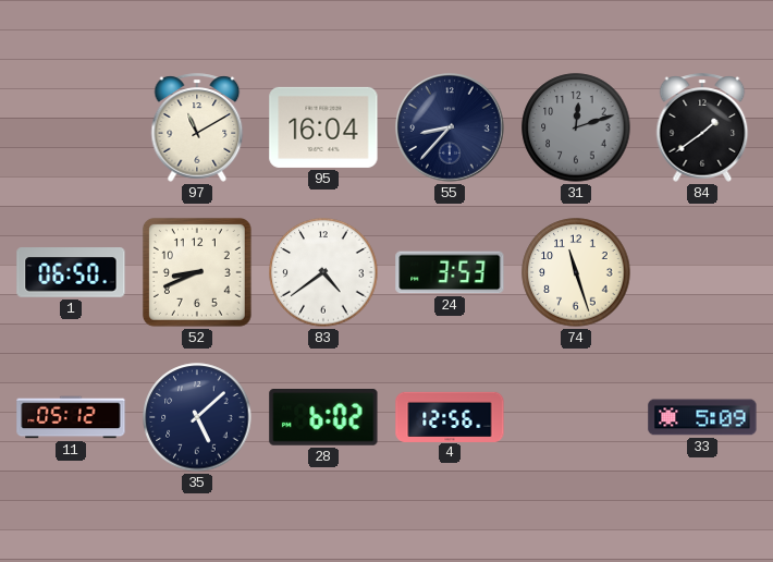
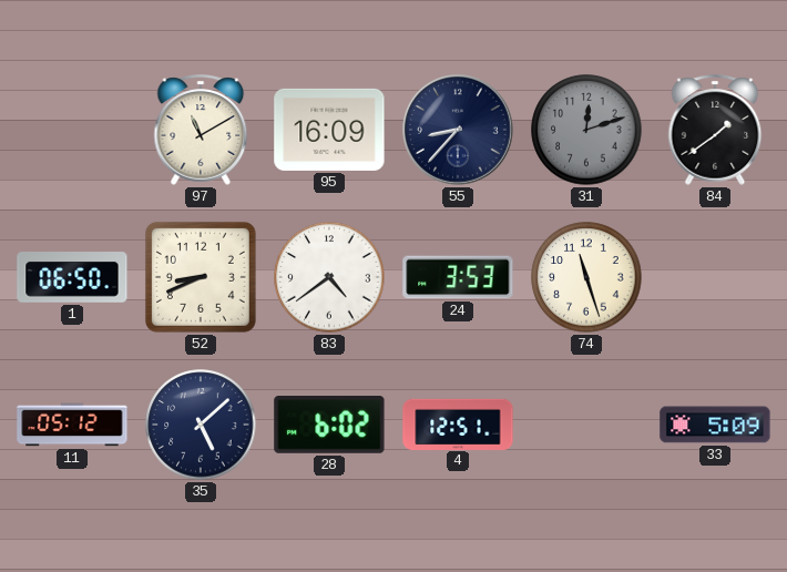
95: 16:04 -> 16:09 (329, 130)
4: 12:56 -> 12:51 (458, 423)
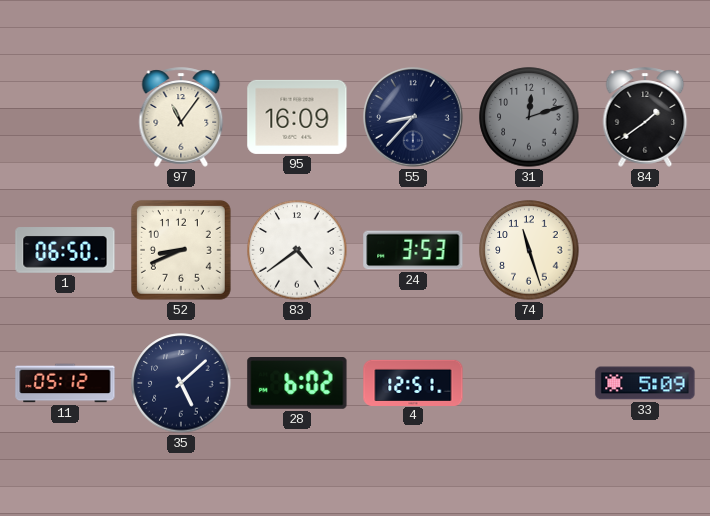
97: 11:10 -> 11:06 (181, 117)
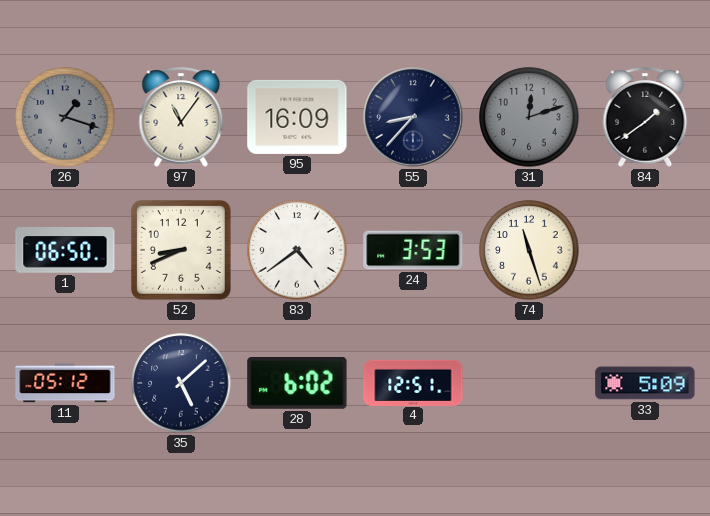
26: none -> 1:18 (65, 117)
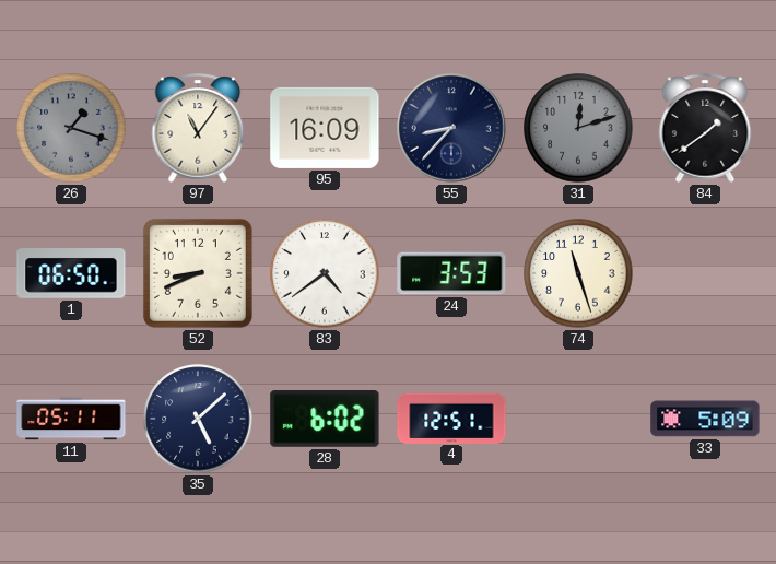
11: 05:12 -> 05:11 (71, 419)
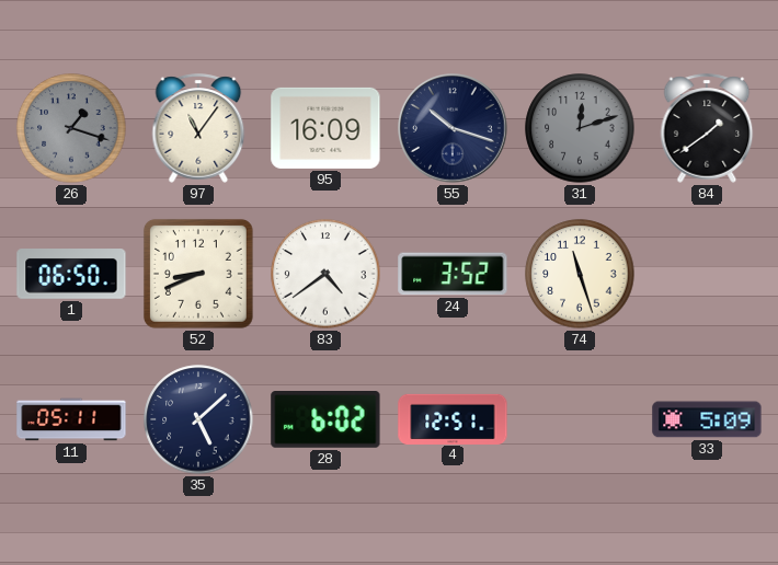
55: 8:37 -> 10:18 (454, 129)
24: 3:53 -> 3:52 (453, 274)
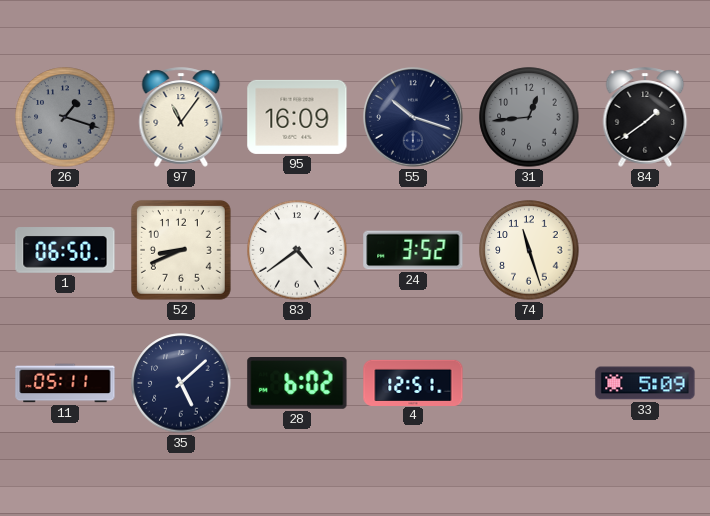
31: 12:12 -> 12:44 (529, 117)
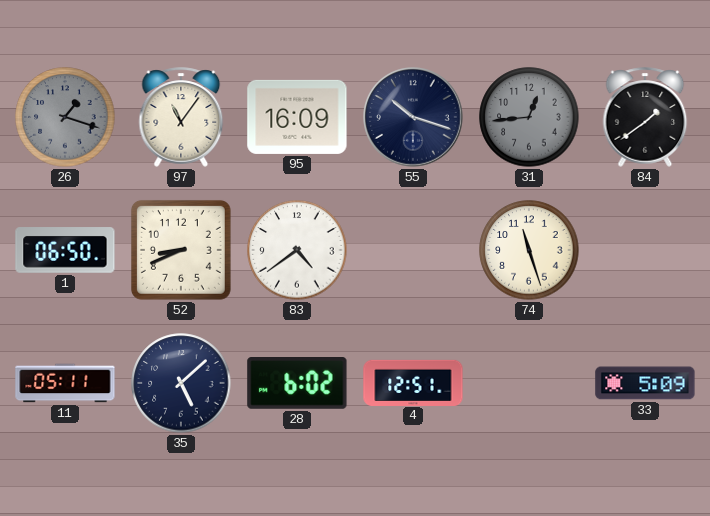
24: 3:52 -> none (413, 250)
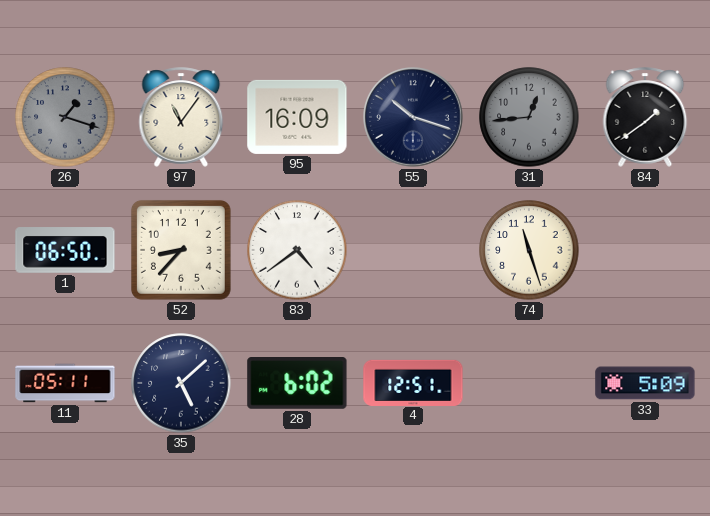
52: 8:41 -> 8:37 (181, 250)
